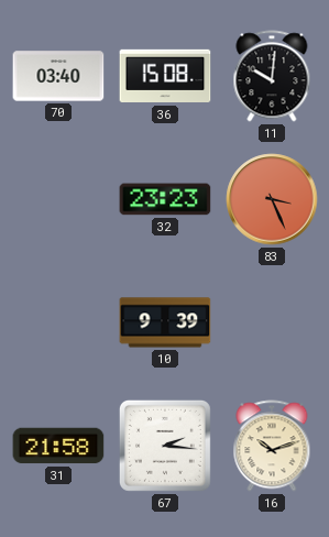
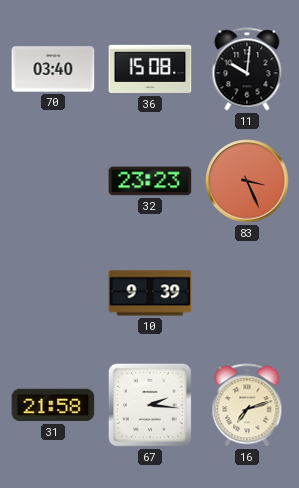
16: 10:12 -> 7:12 (247, 405)
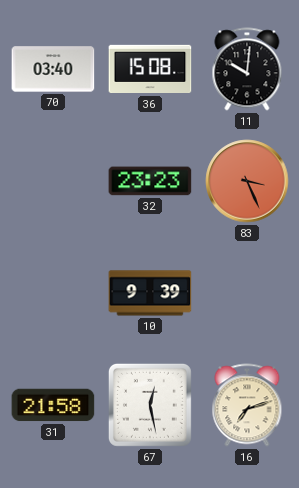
67: 2:16 -> 12:28 (150, 405)
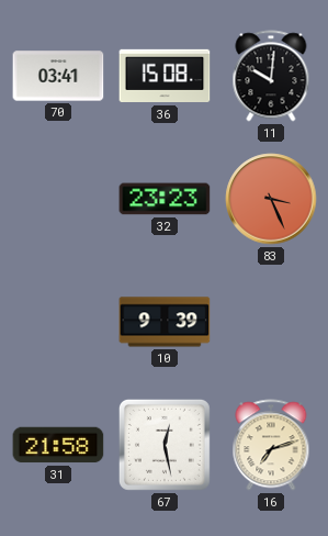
70: 03:40 -> 03:41 (58, 76)
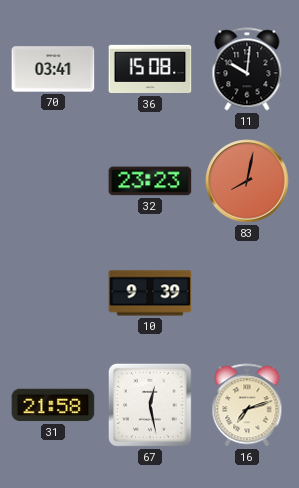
83: 3:26 -> 8:02 (247, 181)
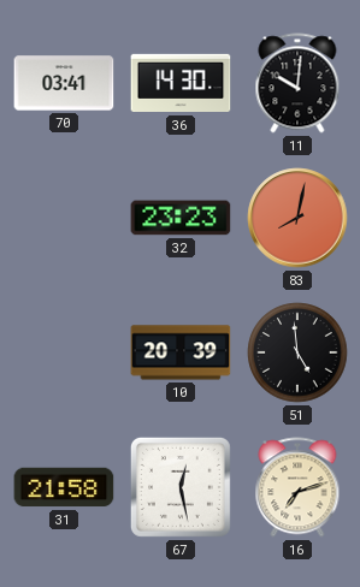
36: 15:08 -> 14:30 (181, 83)
10: 9:39 -> 20:39 (181, 352)
51: none -> 4:59 (297, 352)
